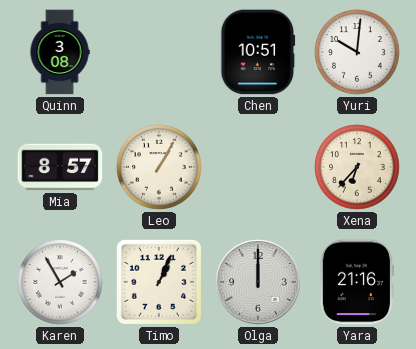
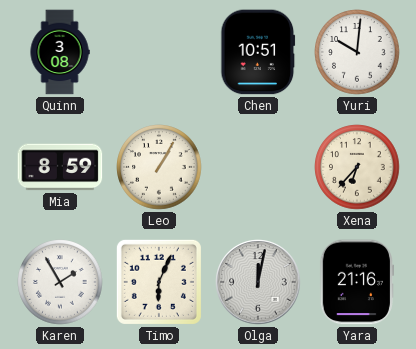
Mia: 8:57 -> 8:59 (60, 167)
Timo: 1:04 -> 6:04 (159, 282)
Olga: 12:00 -> 12:02 (258, 282)
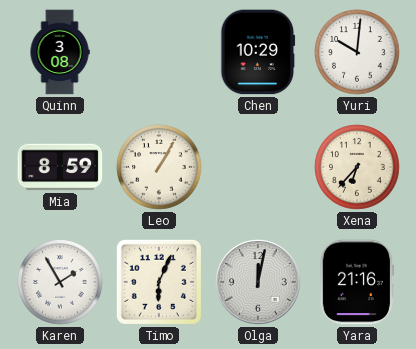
Chen: 10:51 -> 10:29 (258, 52)
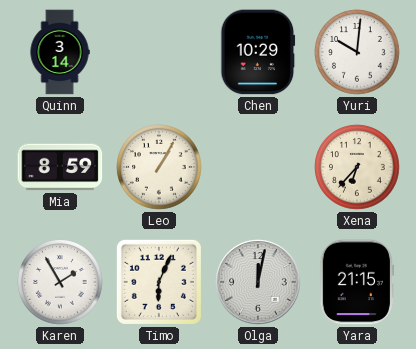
Quinn: 3:08 -> 3:14 (60, 52)
Yara: 21:16 -> 21:15 (357, 282)
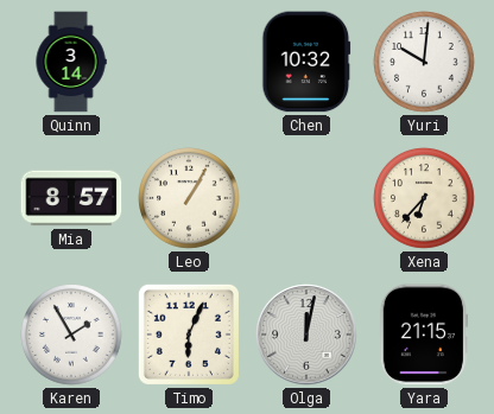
Chen: 10:29 -> 10:32 (306, 62)
Mia: 8:59 -> 8:57 (71, 198)
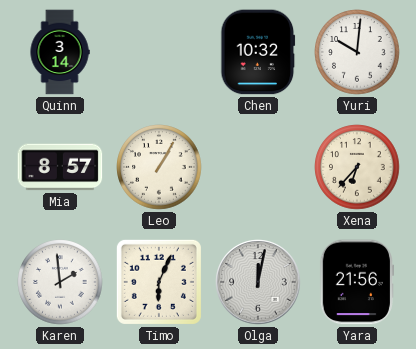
Karen: 1:55 -> 1:59 (60, 282)
Yara: 21:15 -> 21:56 (357, 282)
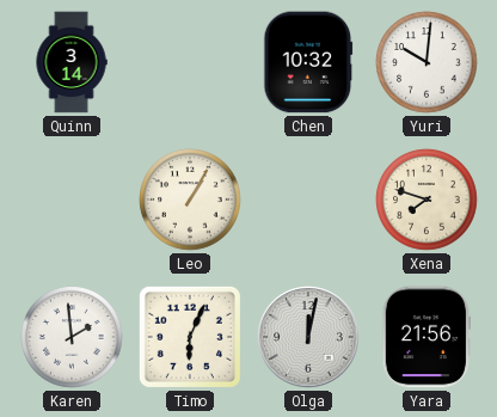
Mia: 8:57 -> none (60, 167)
Xena: 6:37 -> 7:48 (427, 200)
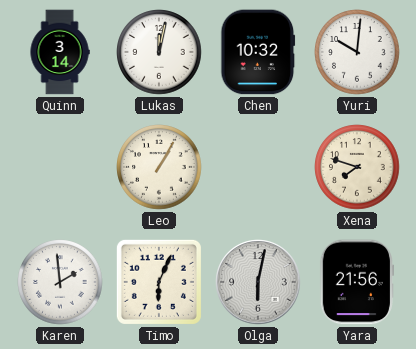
Lukas: none -> 12:02 (159, 52)
Olga: 12:02 -> 6:02 (258, 282)
